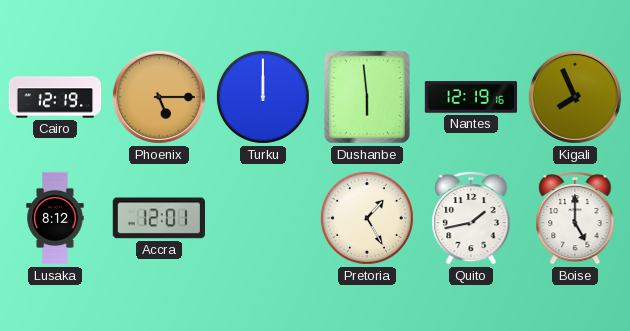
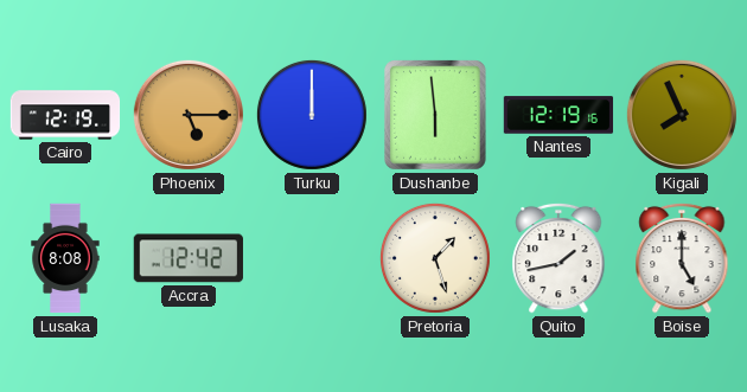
Lusaka: 8:12 -> 8:08 (65, 258)
Accra: 12:01 -> 12:42 (189, 258)
Pretoria: 1:25 -> 1:27 (435, 258)
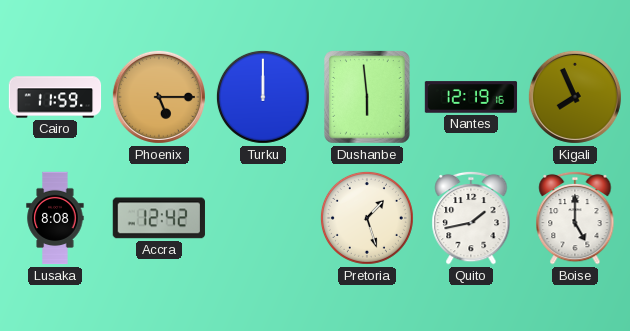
Cairo: 12:19 -> 11:59 (55, 97)
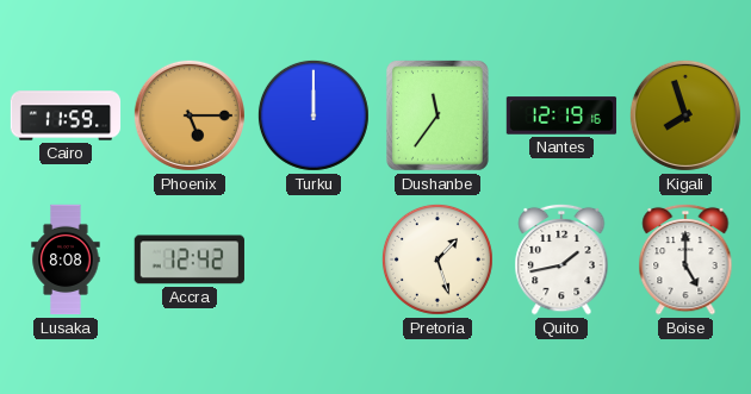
Dushanbe: 5:59 -> 11:36 (439, 117)
Kigali: 7:56 -> 7:57 (685, 115)
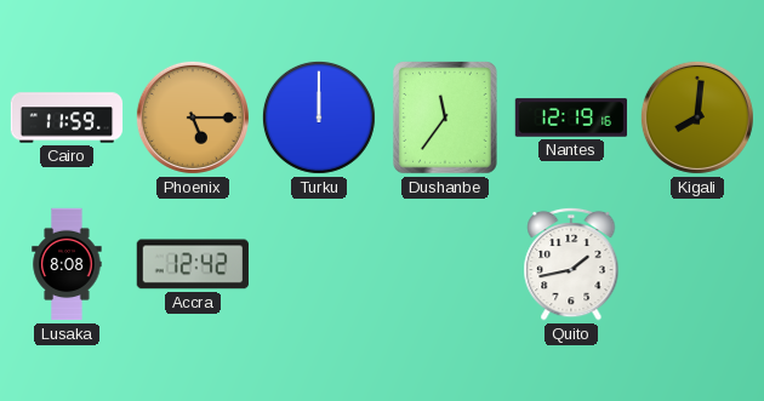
Kigali: 7:57 -> 8:01 (697, 118)
Pretoria: 1:27 -> none (437, 259)
Boise: 5:00 -> none (685, 259)
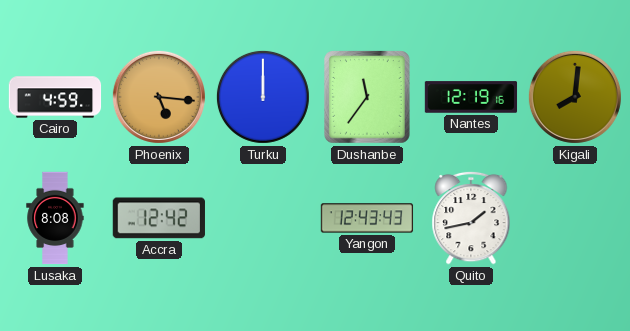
Cairo: 11:59 -> 4:59 (55, 97)
Phoenix: 5:15 -> 5:16 (159, 97)
Yangon: none -> 12:43 (367, 218)
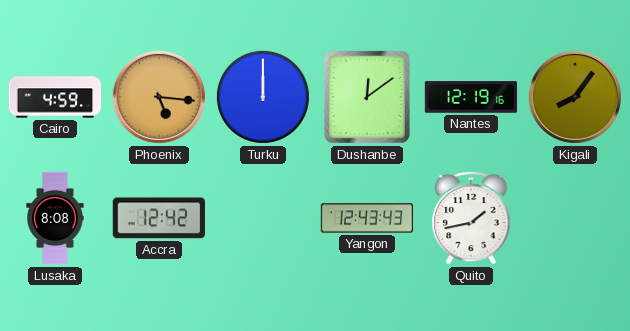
Dushanbe: 11:36 -> 12:09 (368, 98)
Kigali: 8:01 -> 8:06 (575, 97)
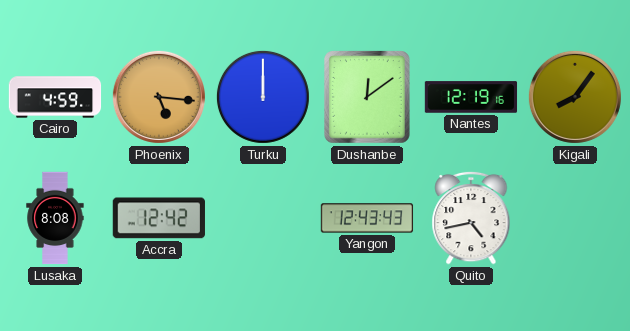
Quito: 1:43 -> 4:43 (471, 218)
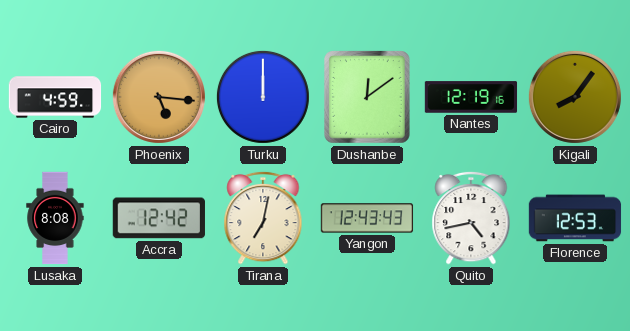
Tirana: none -> 7:02 (263, 218)
Florence: none -> 12:53 (575, 218)
